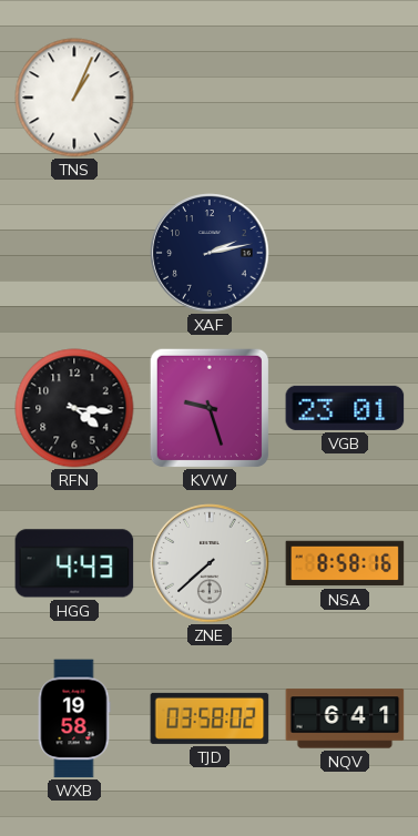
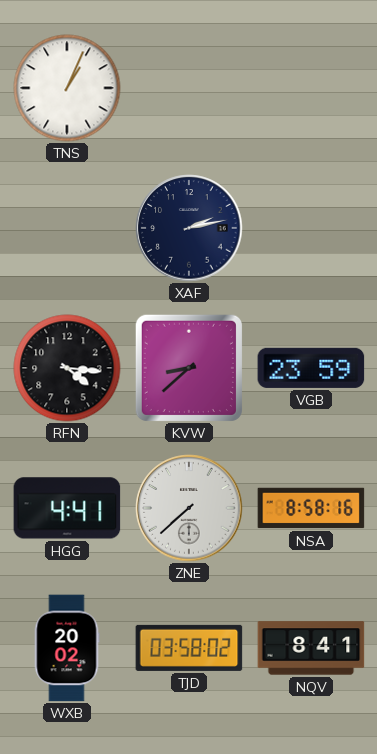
KVW: 9:27 -> 8:38 (189, 368)
VGB: 23:01 -> 23:59 (311, 368)
HGG: 4:43 -> 4:41 (67, 508)
WXB: 19:58 -> 20:02 (67, 648)
NQV: 6:41 -> 8:41 (311, 648)
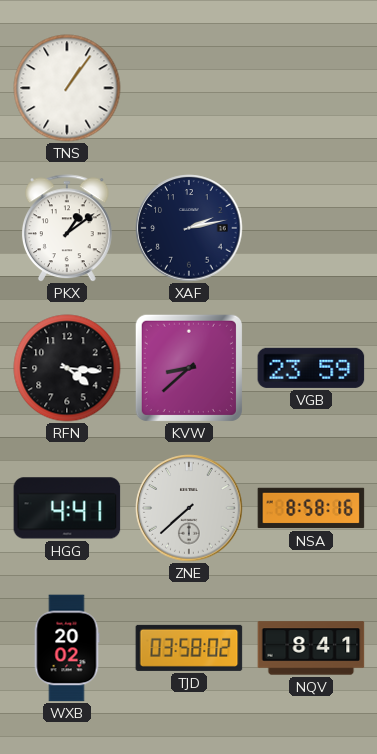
TNS: 1:04 -> 1:06 (67, 88)
PKX: none -> 1:09 (67, 228)
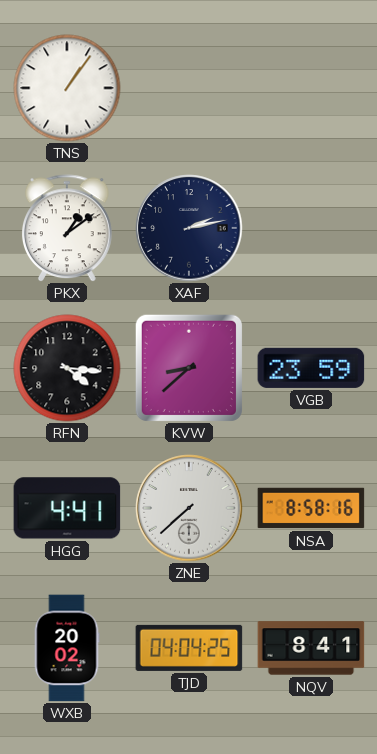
TJD: 03:58 -> 04:04 (189, 648)
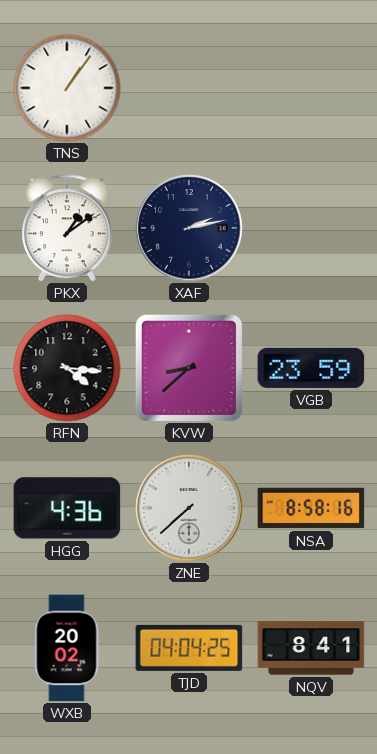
HGG: 4:41 -> 4:36 (67, 508)
